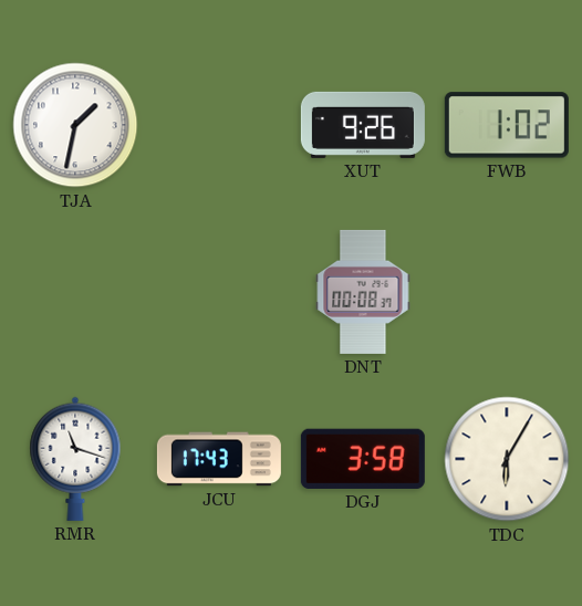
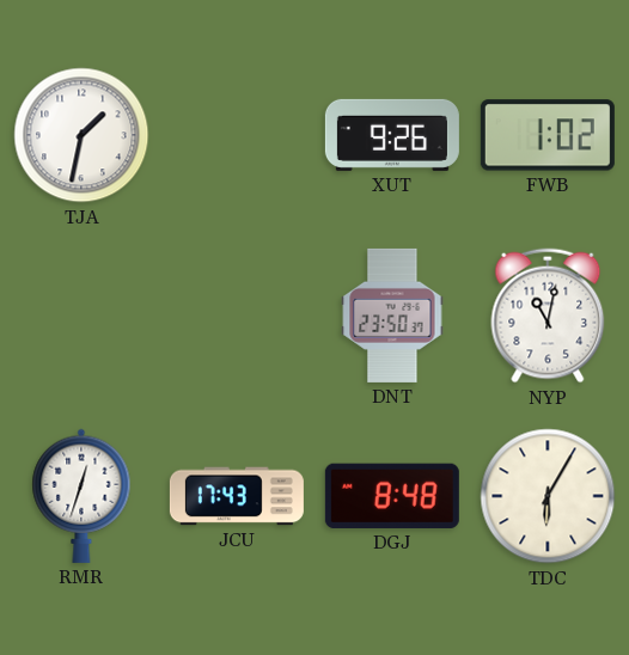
DNT: 00:08 -> 23:50 (392, 316)
NYP: none -> 11:02 (548, 316)
RMR: 11:18 -> 12:33 (81, 496)
DGJ: 3:58 -> 8:48 (392, 496)
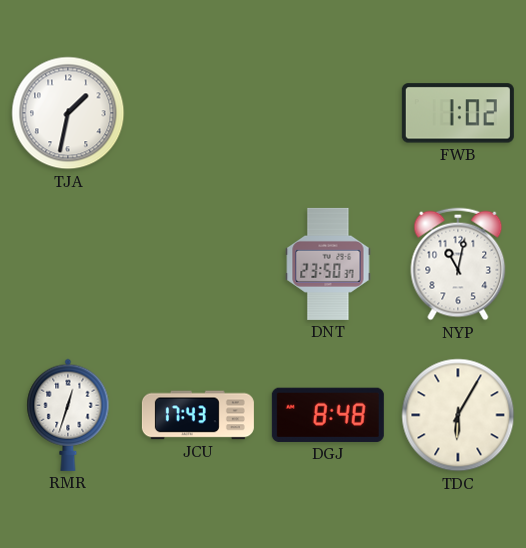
XUT: 9:26 -> none (392, 135)
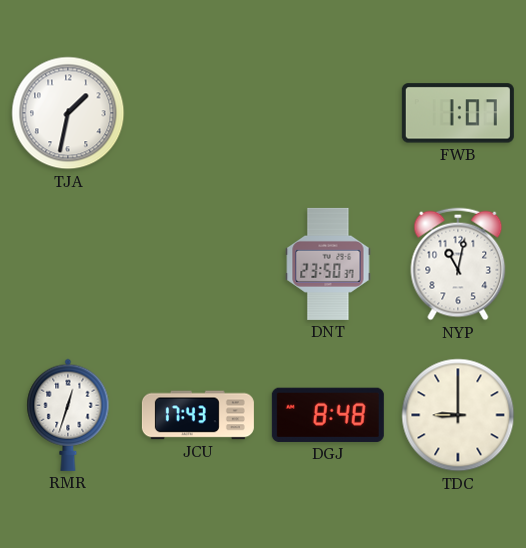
FWB: 1:02 -> 1:07 (458, 113)
TDC: 6:05 -> 9:00 (458, 415)
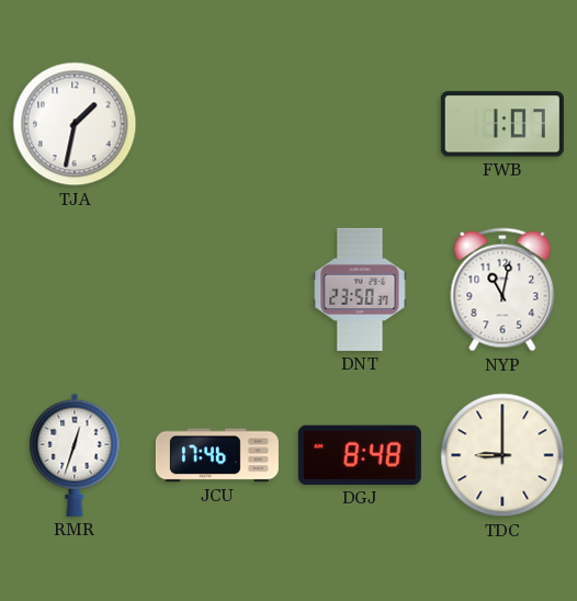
JCU: 17:43 -> 17:46 (217, 455)
